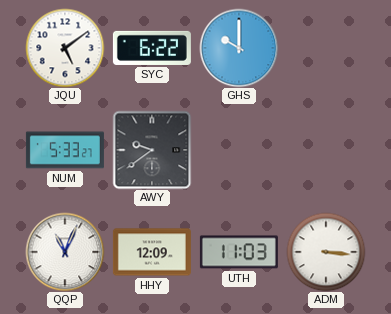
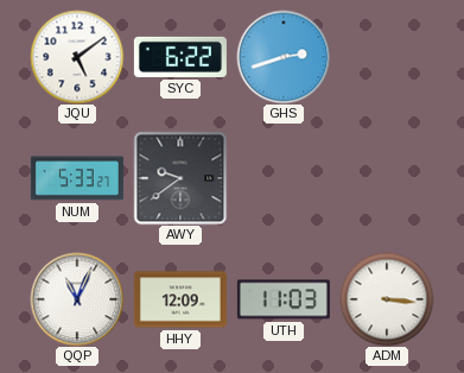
GHS: 10:00 -> 2:42 (284, 57)
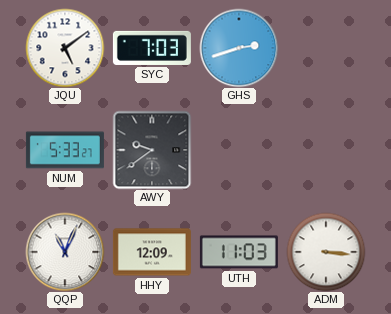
SYC: 6:22 -> 7:03 (152, 48)
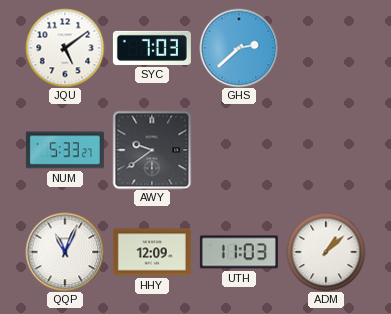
GHS: 2:42 -> 2:38 (239, 48)
ADM: 3:16 -> 1:08 (326, 252)
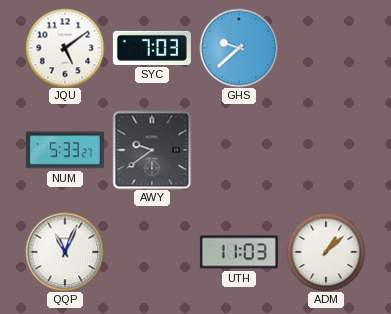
GHS: 2:38 -> 9:38 (239, 48)
HHY: 12:09 -> none (152, 252)
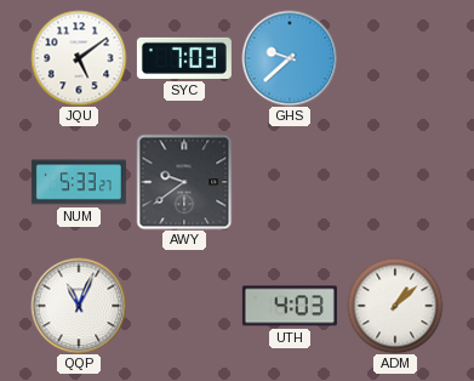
UTH: 11:03 -> 4:03 (290, 306)
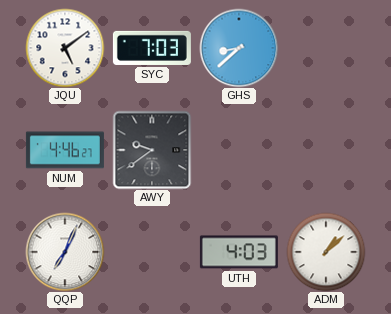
GHS: 9:38 -> 8:38 (239, 48)
NUM: 5:33 -> 4:46 (65, 150)
QQP: 11:04 -> 7:04 (65, 252)
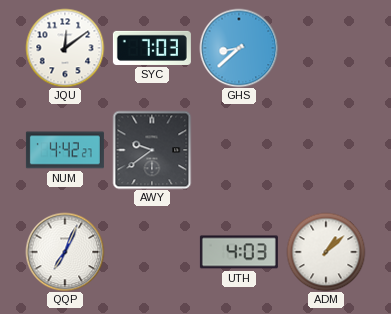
JQU: 5:09 -> 12:09 (65, 48)
NUM: 4:46 -> 4:42 (65, 150)
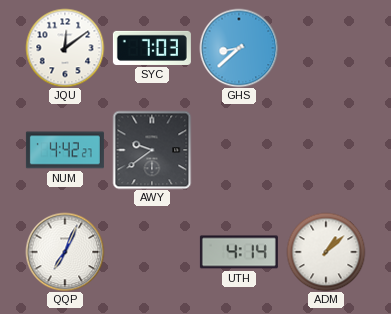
UTH: 4:03 -> 4:14 (239, 252)
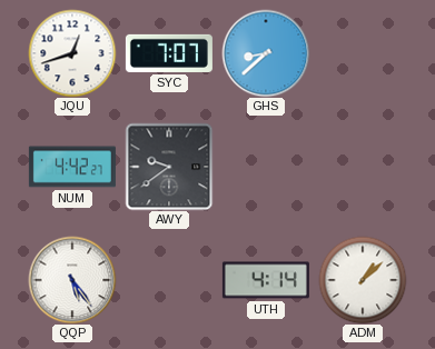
JQU: 12:09 -> 12:42 (72, 53)
SYC: 7:03 -> 7:07 (169, 53)
QQP: 7:04 -> 5:24 (72, 280)
